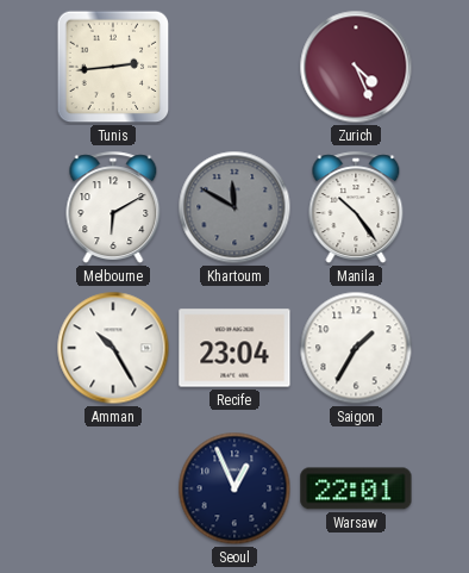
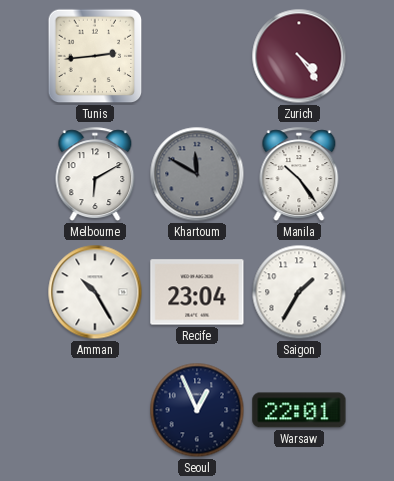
Zurich: 4:26 -> 4:24 (299, 56)
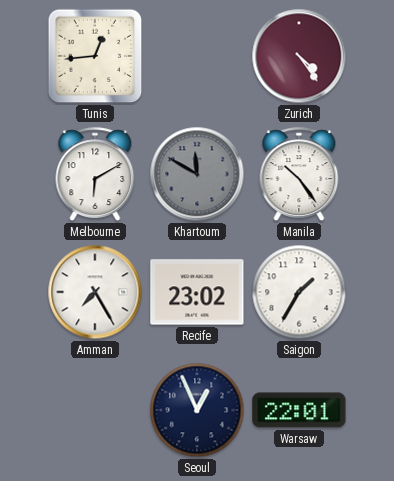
Tunis: 2:44 -> 12:44 (95, 56)
Amman: 10:25 -> 7:25 (95, 292)
Recife: 23:04 -> 23:02 (197, 292)
